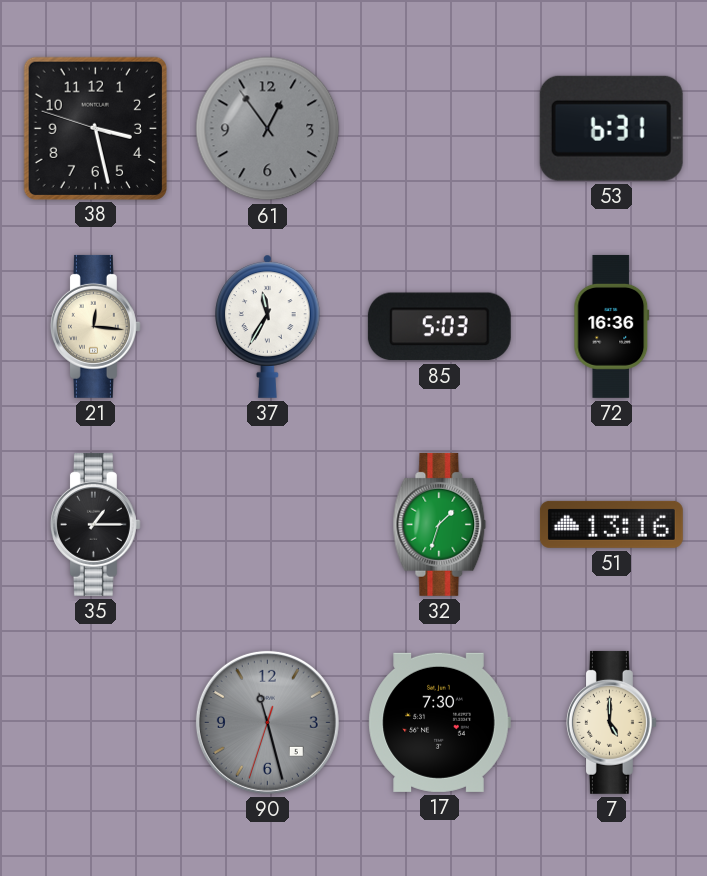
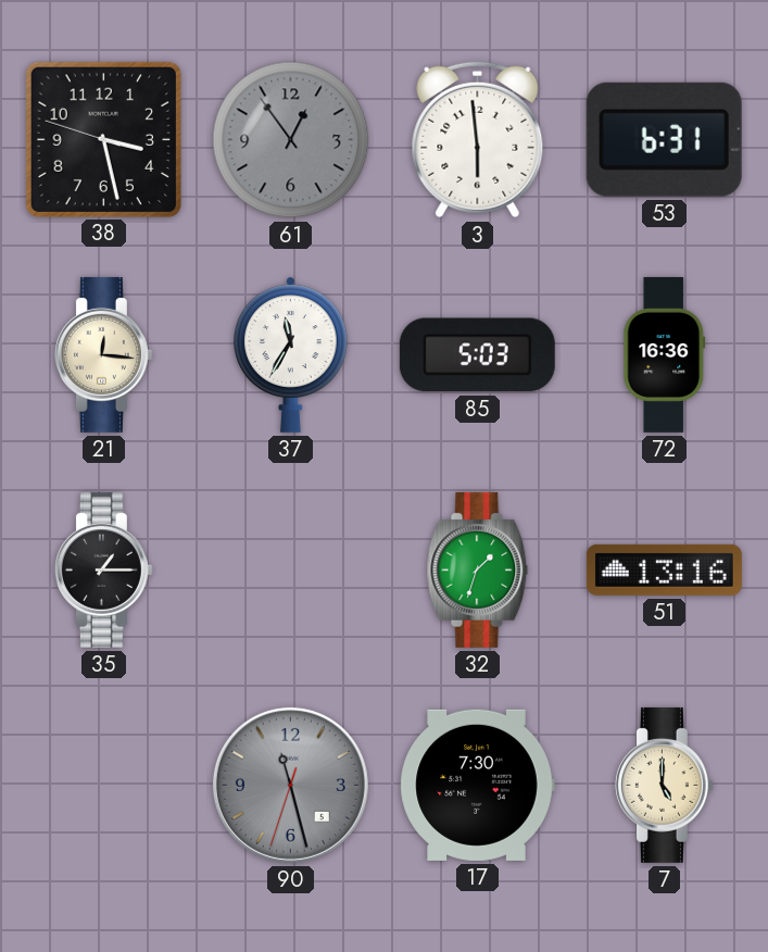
3: none -> 5:59 (478, 140)
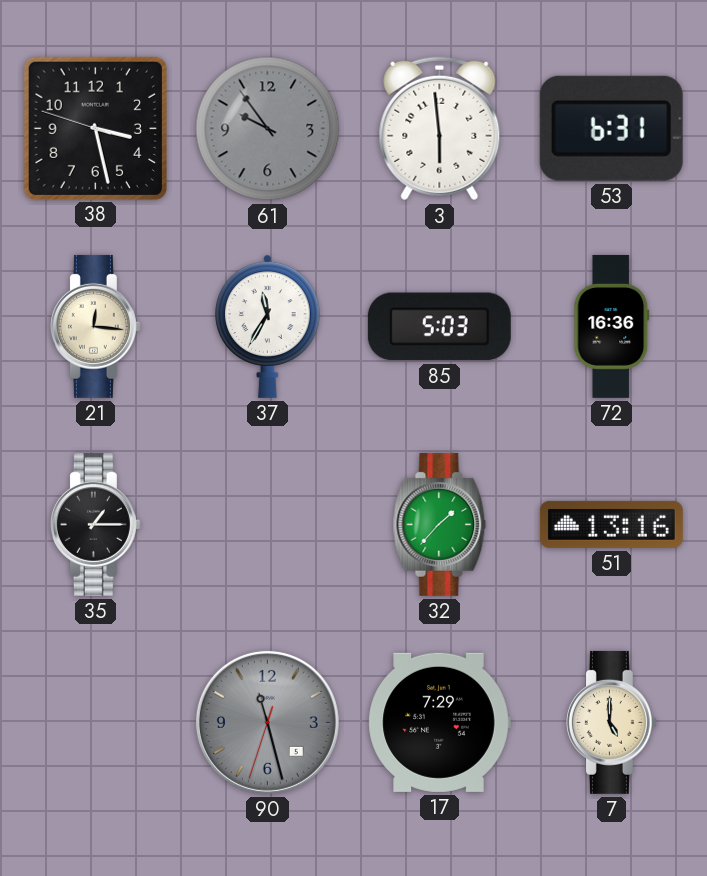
61: 12:54 -> 9:54 (268, 129)
32: 1:33 -> 1:37 (440, 524)
17: 7:30 -> 7:29 (439, 722)
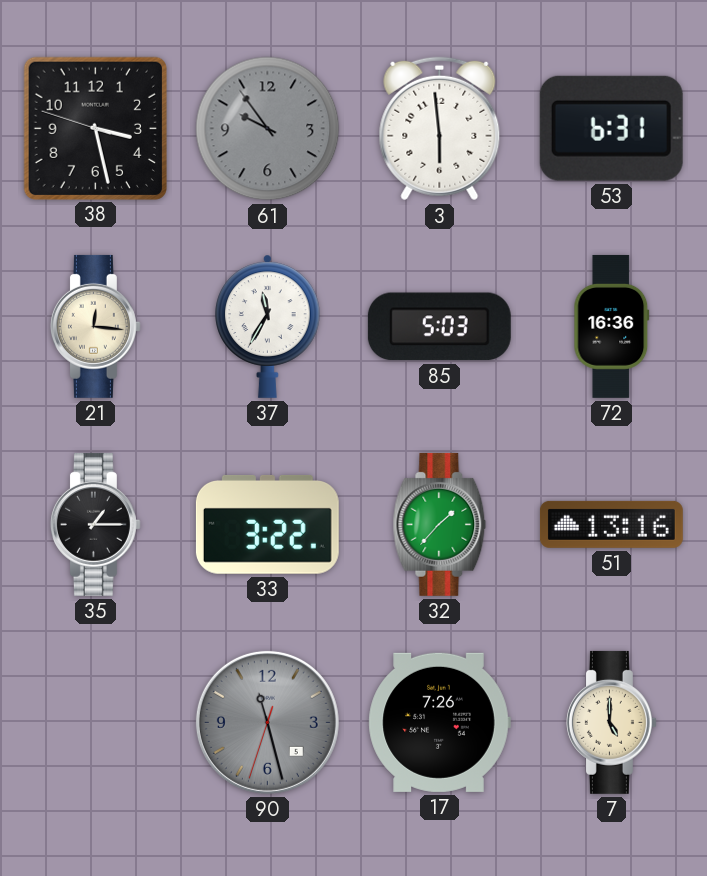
33: none -> 3:22 (267, 524)
17: 7:29 -> 7:26 (439, 722)
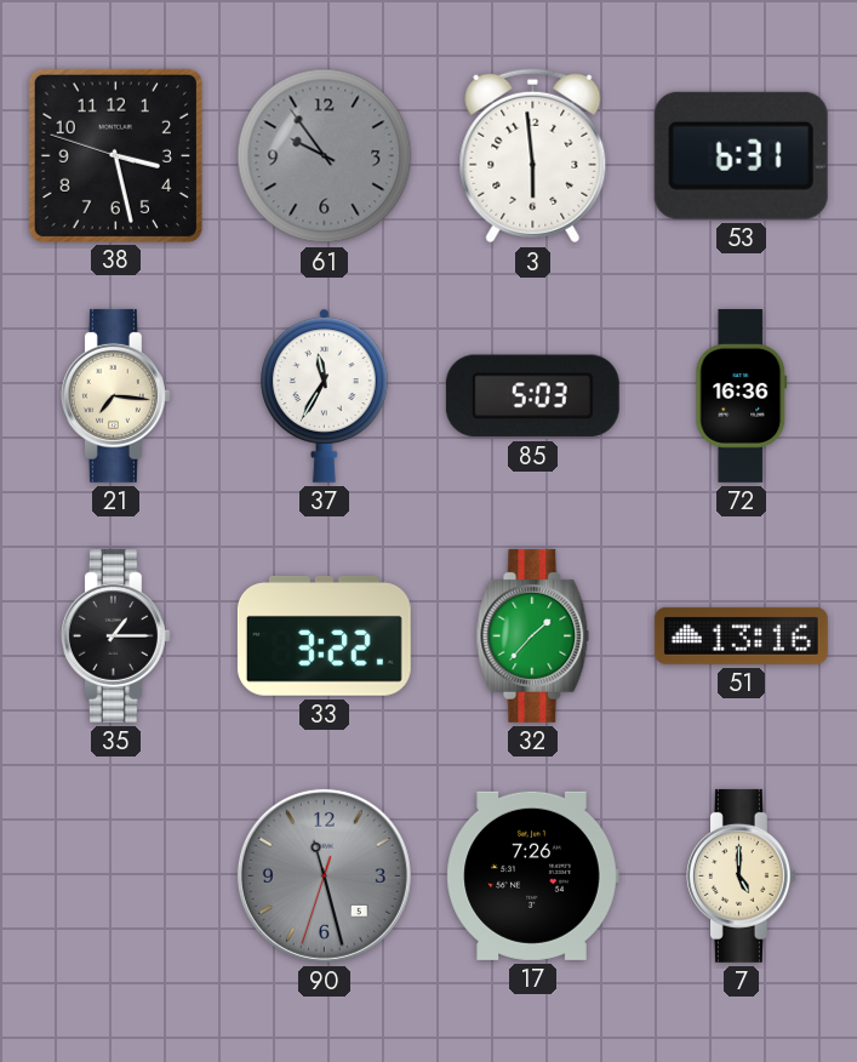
21: 12:16 -> 7:16 (115, 395)
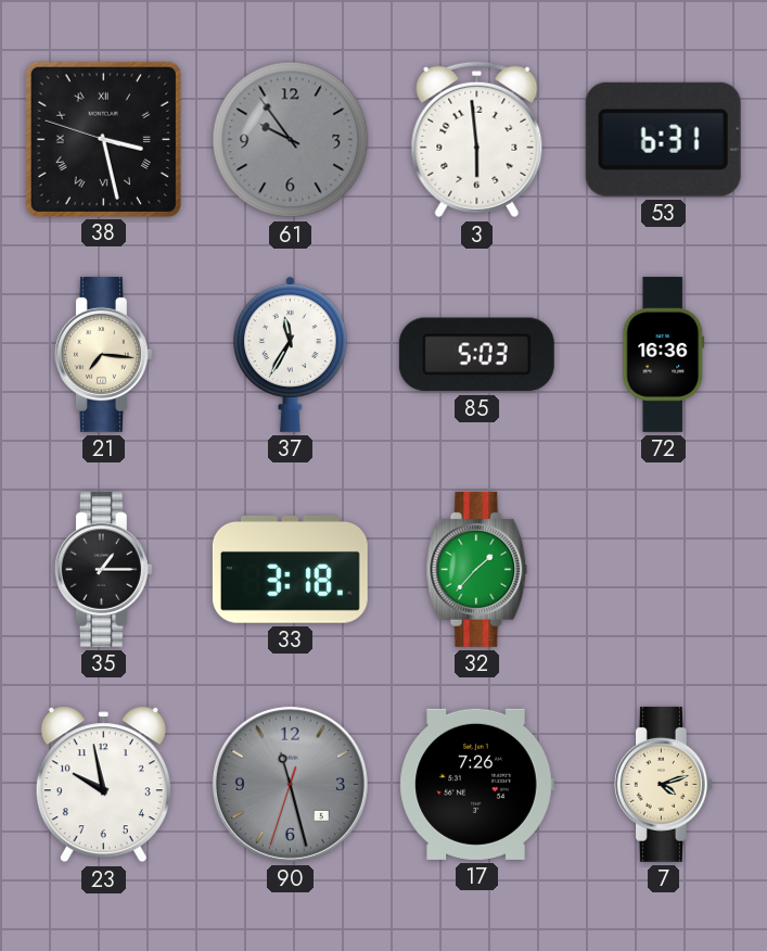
38 numerals: Arabic -> Roman (103, 139)
33: 3:22 -> 3:18 (290, 569)
51: 13:16 -> none (741, 635)
23: none -> 9:58 (103, 785)
7: 5:00 -> 4:12 (663, 784)
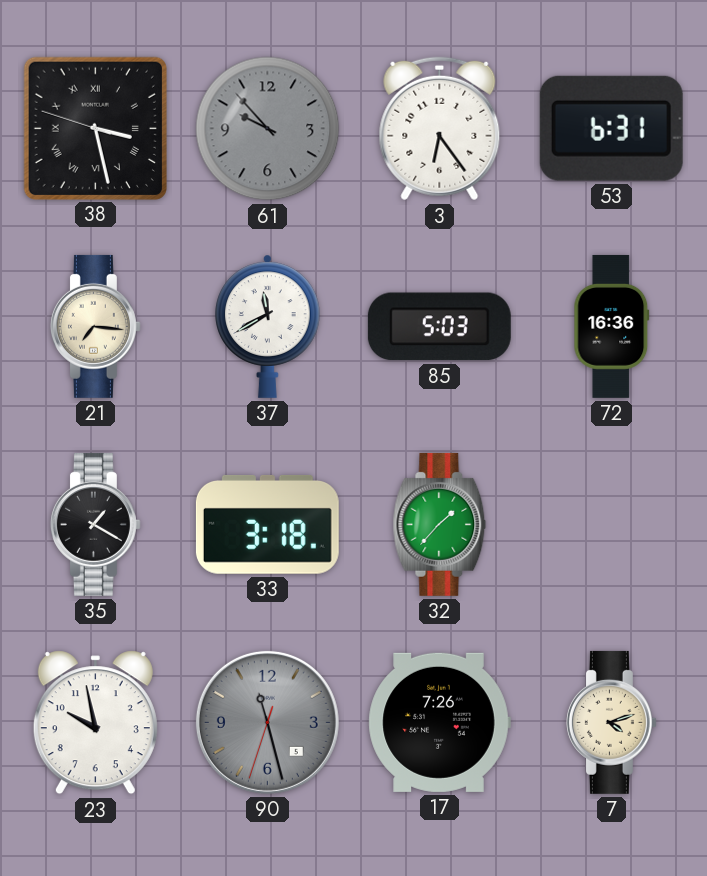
61: 9:54 -> 9:53 (268, 129)
3: 5:59 -> 6:24 (440, 129)
37: 11:35 -> 11:40 (268, 326)
35: 1:15 -> 1:20 (95, 524)
